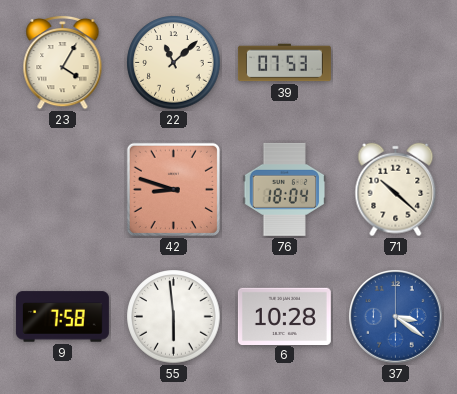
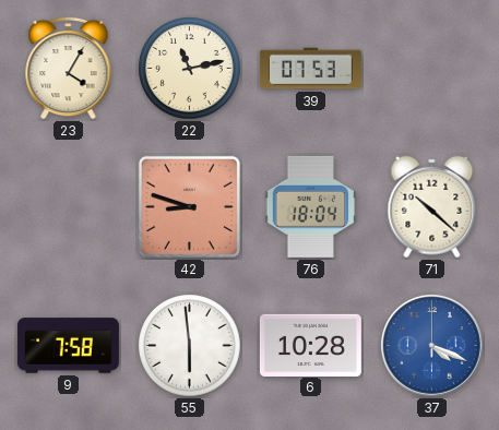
22: 11:08 -> 11:13 (190, 69)
37: 3:21 -> 4:19 (432, 346)
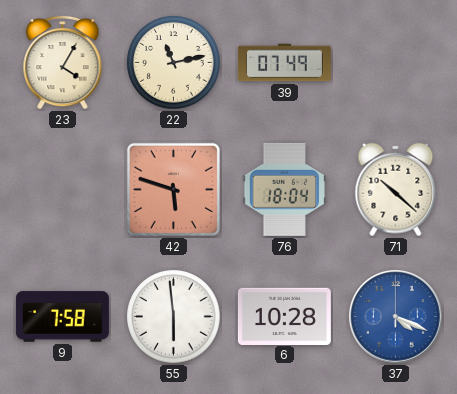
39: 07:53 -> 07:49 (284, 63)
42: 8:48 -> 5:48 (173, 189)
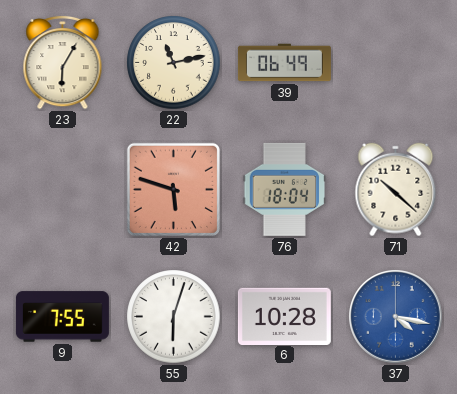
23: 4:05 -> 6:05 (63, 62)
39: 07:49 -> 06:49 (284, 63)
9: 7:58 -> 7:55 (62, 317)
55: 5:59 -> 6:03 (174, 317)
37: 4:19 -> 4:17 (396, 317)
